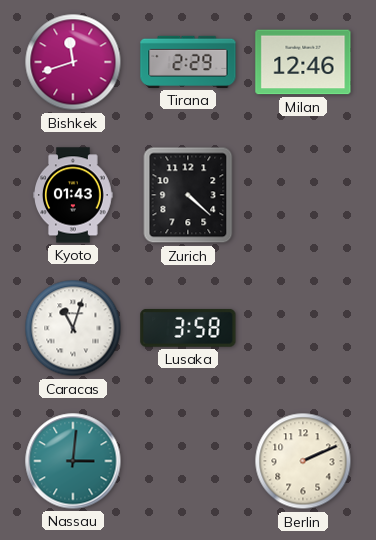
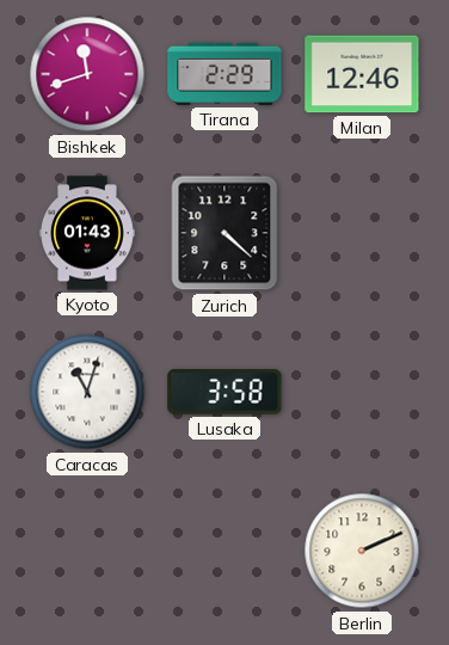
Nassau: 3:01 -> none (73, 461)
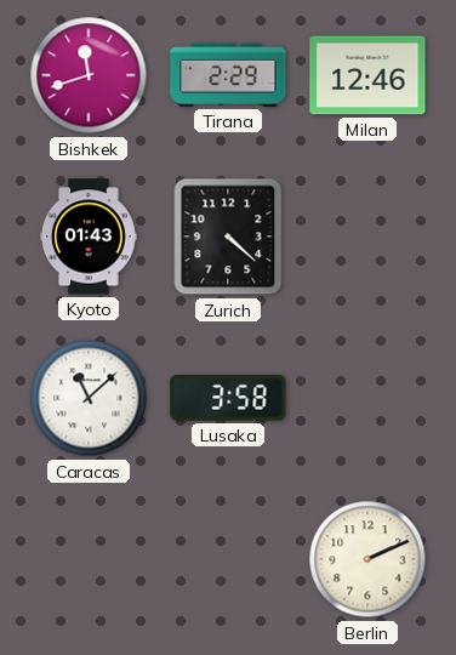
Caracas: 11:03 -> 11:08 (89, 398)
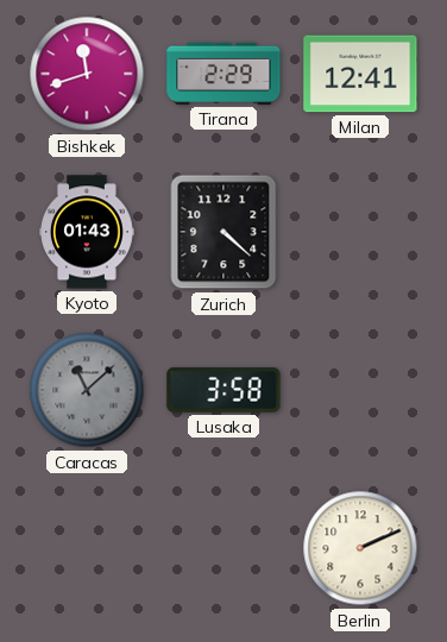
Milan: 12:46 -> 12:41 (360, 74)
Caracas dial: white -> grey (87, 390)
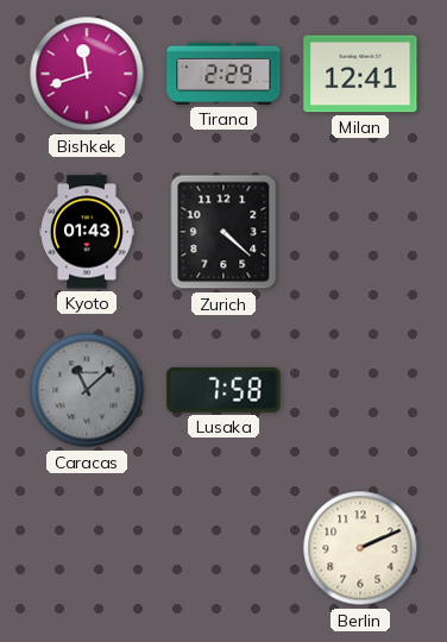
Lusaka: 3:58 -> 7:58 (223, 390)
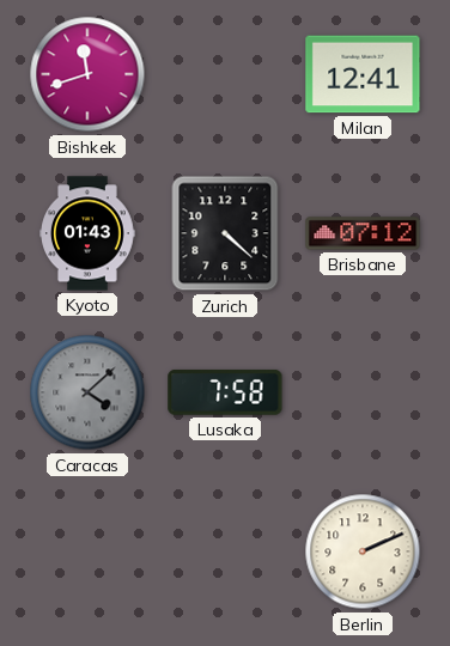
Tirana: 2:29 -> none (223, 74)
Brisbane: none -> 07:12 (363, 233)
Caracas: 11:08 -> 4:08 (87, 392)
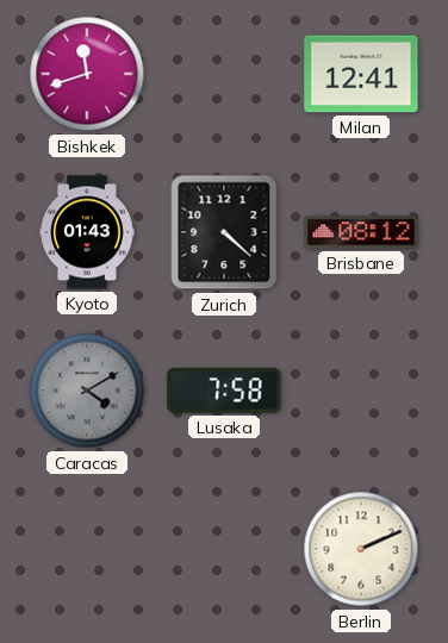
Brisbane: 07:12 -> 08:12 (361, 232)
Caracas: 4:08 -> 4:10 (87, 391)
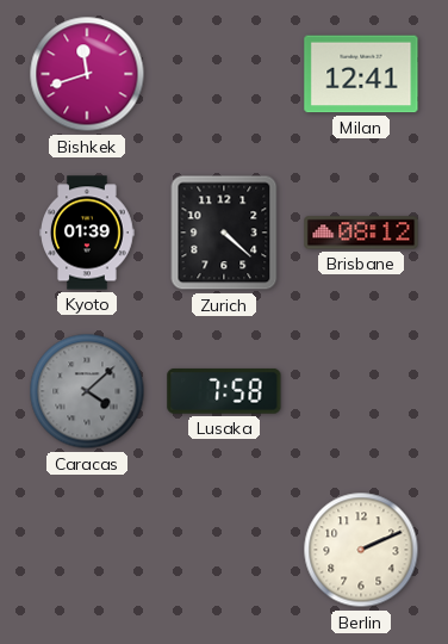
Kyoto: 01:43 -> 01:39 (88, 233)
Caracas: 4:10 -> 4:08 (87, 391)
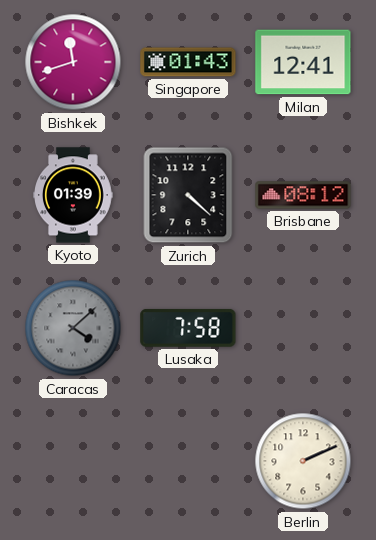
Singapore: none -> 01:43 (188, 62)
